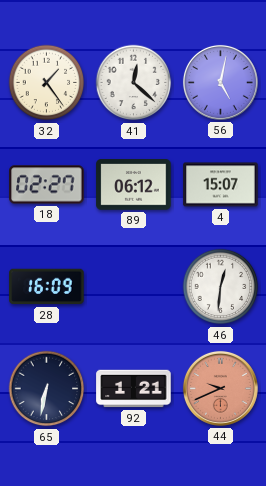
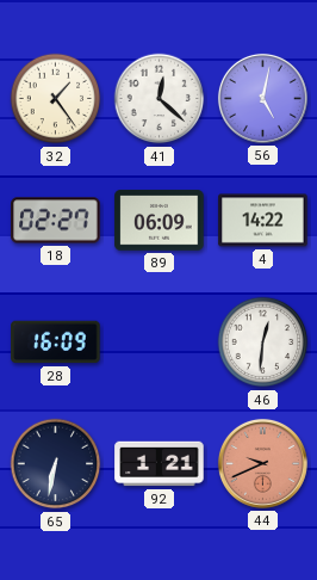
89: 06:12 -> 06:09 (160, 221)
4: 15:07 -> 14:22 (263, 221)
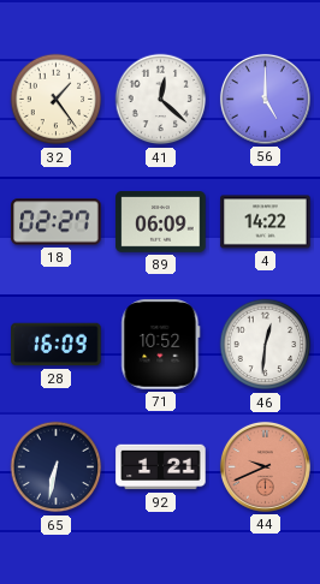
56: 5:02 -> 5:00 (265, 99)
71: none -> 10:52 (161, 345)
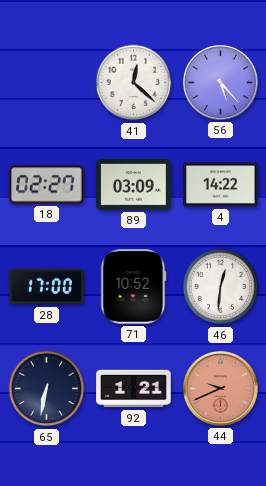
32: 1:24 -> none (57, 100)
56: 5:00 -> 5:23 (220, 82)
89: 06:09 -> 03:09 (134, 185)
28: 16:09 -> 17:00 (47, 287)
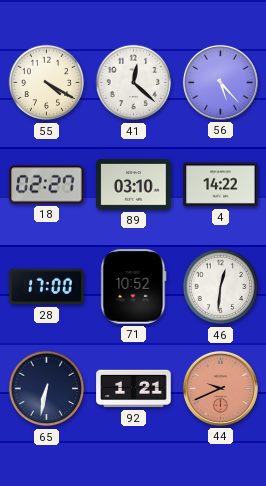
55: none -> 4:20 (47, 83)
89: 03:09 -> 03:10 (134, 185)
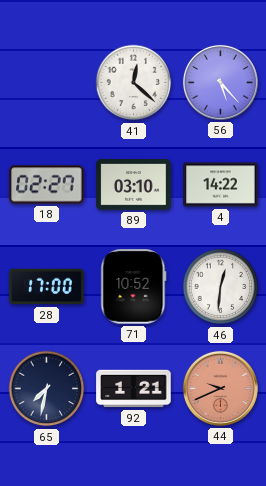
55: 4:20 -> none (47, 83)
65: 6:32 -> 7:32 (47, 389)
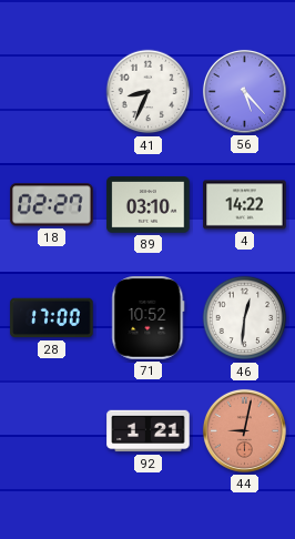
41: 12:22 -> 8:34 (149, 92)
65: 7:32 -> none (47, 389)
44: 9:41 -> 9:02 (244, 430)
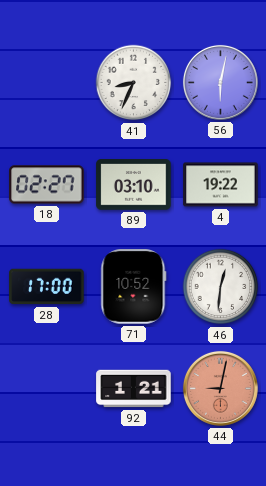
56: 5:23 -> 6:02 (220, 82)
4: 14:22 -> 19:22 (221, 185)
